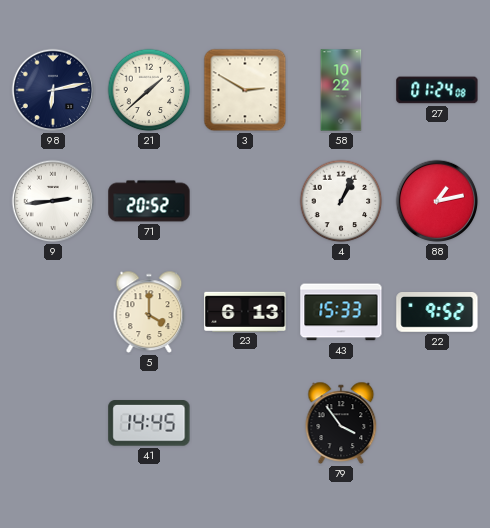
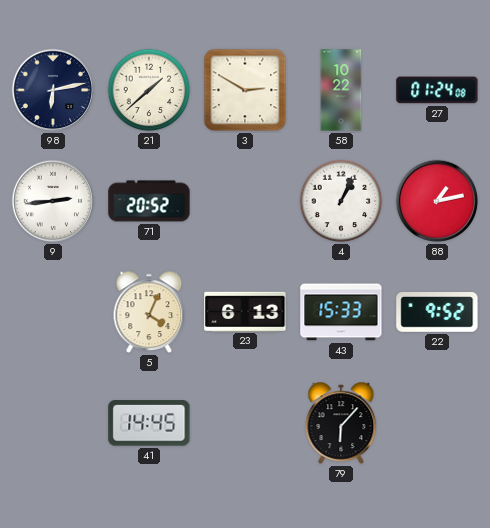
5: 4:00 -> 4:04 (149, 312)
79: 3:54 -> 6:07 (341, 423)
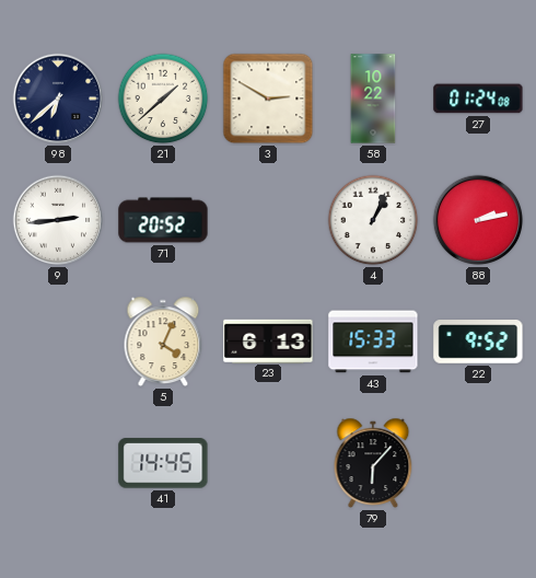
98: 6:13 -> 6:38 (58, 99)
88: 1:13 -> 2:13 (478, 220)
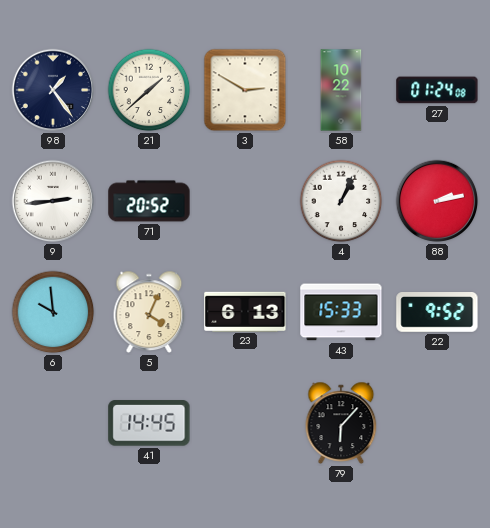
98: 6:38 -> 1:24 (53, 90)
6: none -> 9:59 (53, 312)
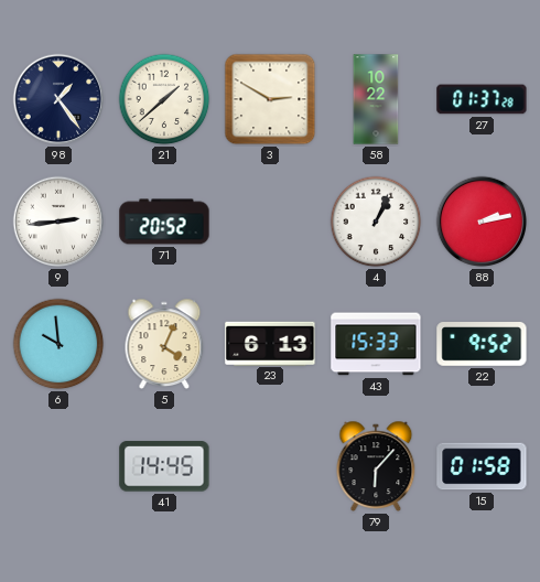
27: 01:24 -> 01:37 (482, 99)
15: none -> 01:58 (482, 466)
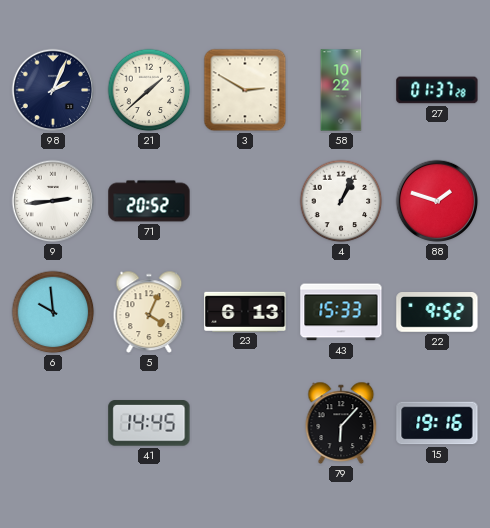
98: 1:24 -> 2:04 (53, 90)
88: 2:13 -> 1:48 (437, 201)
15: 01:58 -> 19:16 (437, 423)
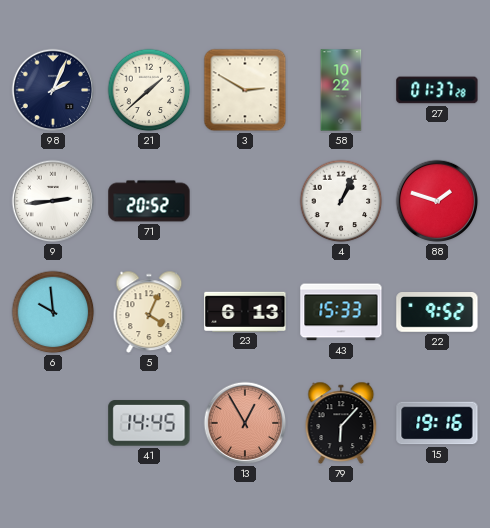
13: none -> 12:55 (245, 423)
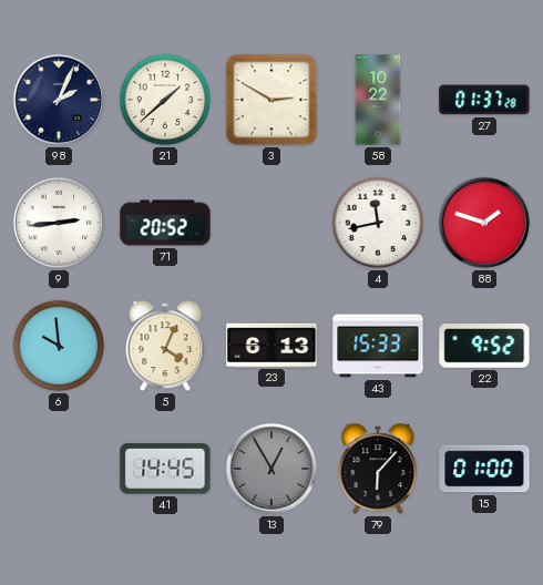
4: 1:04 -> 11:43 (378, 223)
13 dial: salmon -> grey (271, 469)
15: 19:16 -> 01:00 (484, 469)
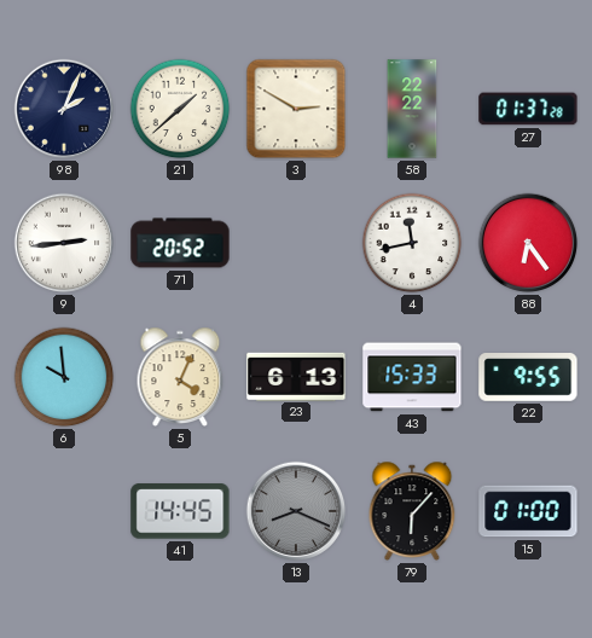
58: 10:22 -> 22:22 (412, 109)
88: 1:48 -> 6:24 (528, 243)
22: 9:52 -> 9:55 (528, 378)
13: 12:55 -> 8:19 (296, 511)
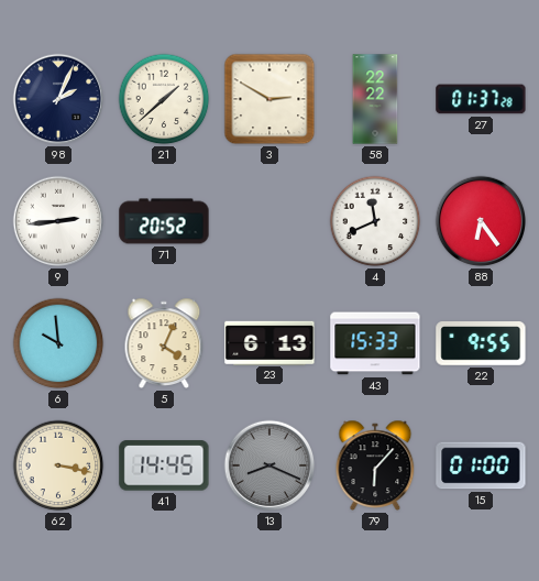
4: 11:43 -> 11:41 (375, 221)
62: none -> 3:17 (58, 465)
